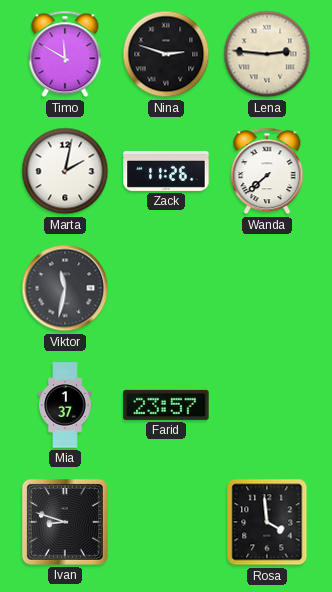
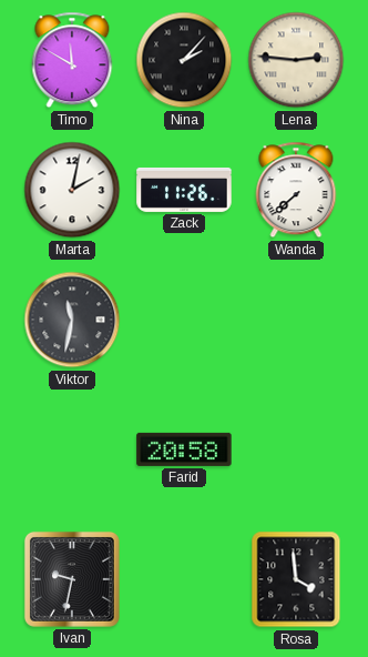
Nina: 2:48 -> 2:07 (184, 60)
Mia: 1:37 -> none (65, 405)
Farid: 23:57 -> 20:58 (184, 449)
Ivan: 8:48 -> 9:32 (72, 579)
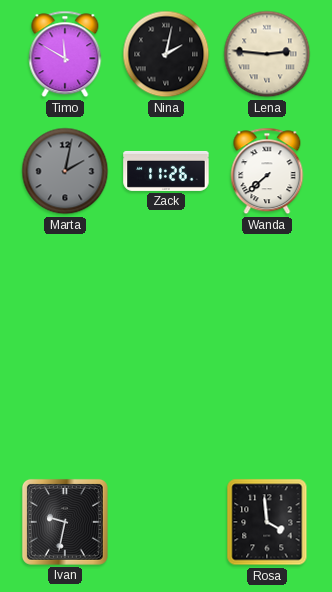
Nina: 2:07 -> 2:02 (166, 54)
Marta dial: white -> grey (65, 171)
Viktor: 11:32 -> none (72, 320)
Farid: 20:58 -> none (184, 449)
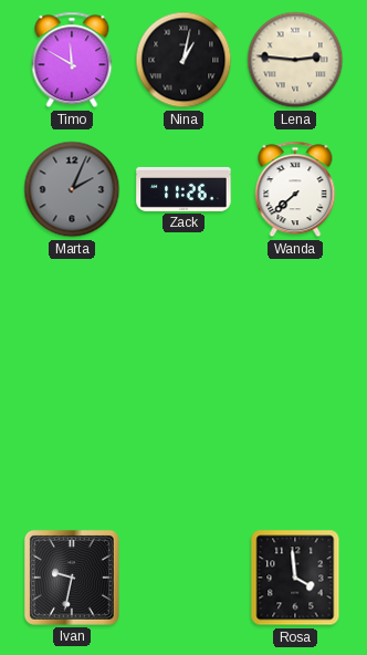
Nina: 2:02 -> 1:02 (183, 60)
Marta: 2:02 -> 2:04 (72, 189)
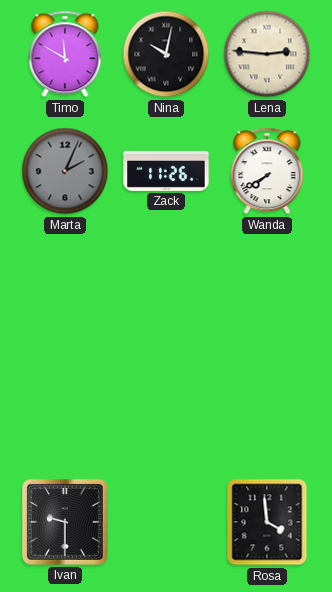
Nina: 1:02 -> 10:02 (166, 54)
Wanda: 7:38 -> 7:40 (267, 171)
Ivan: 9:32 -> 9:30 (65, 522)
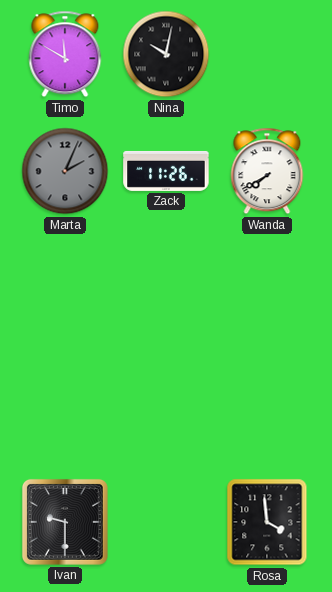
Lena: 2:46 -> none (267, 54)
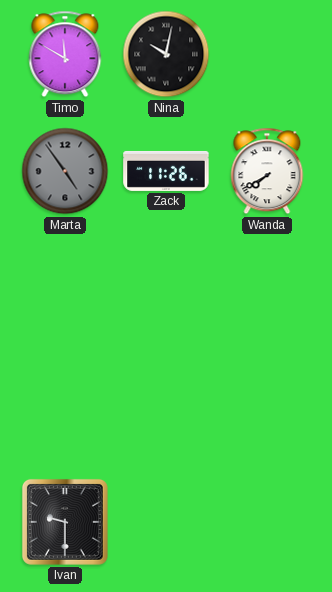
Marta: 2:04 -> 4:54 (65, 171)
Rosa: 3:59 -> none (267, 522)
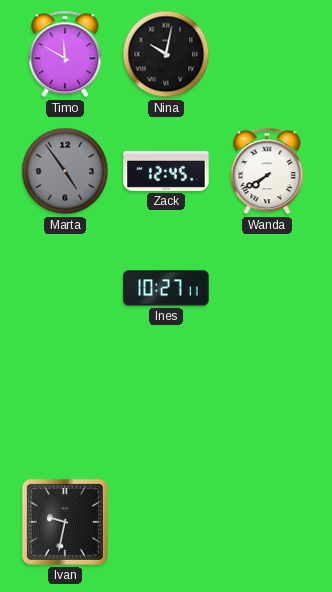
Zack: 11:26 -> 12:45 (166, 171)
Ines: none -> 10:27 (166, 288)
Ivan: 9:30 -> 9:32 (65, 522)
